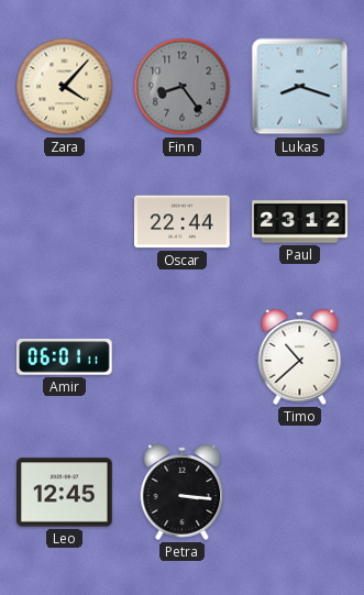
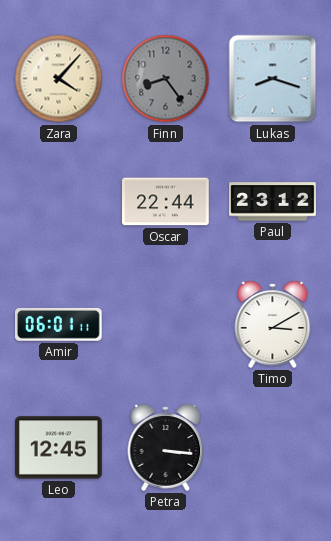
Timo: 10:38 -> 3:10 (273, 324)
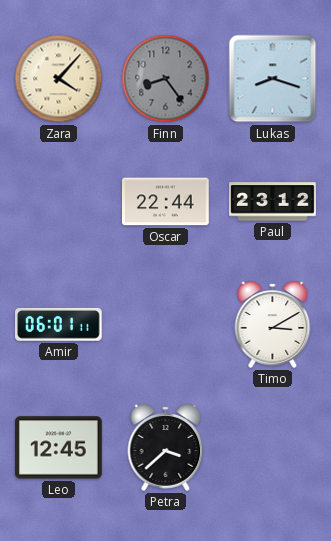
Petra: 3:16 -> 3:38 (166, 447)
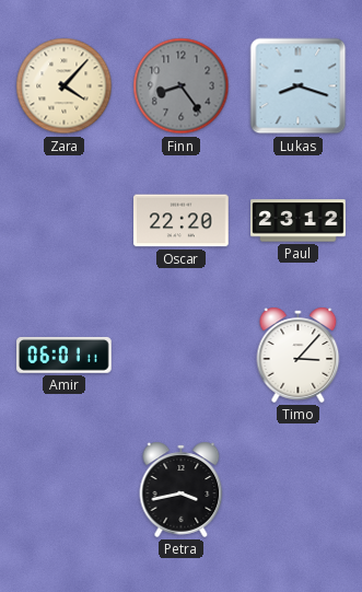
Oscar: 22:44 -> 22:20 (182, 221)
Timo: 3:10 -> 3:07 (299, 355)
Leo: 12:45 -> none (59, 448)
Petra: 3:38 -> 3:43 (182, 489)
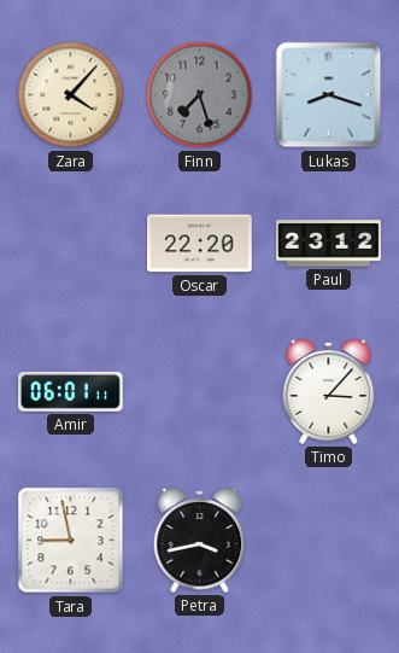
Finn: 8:24 -> 7:27 (200, 95)
Tara: none -> 8:58 (71, 541)
